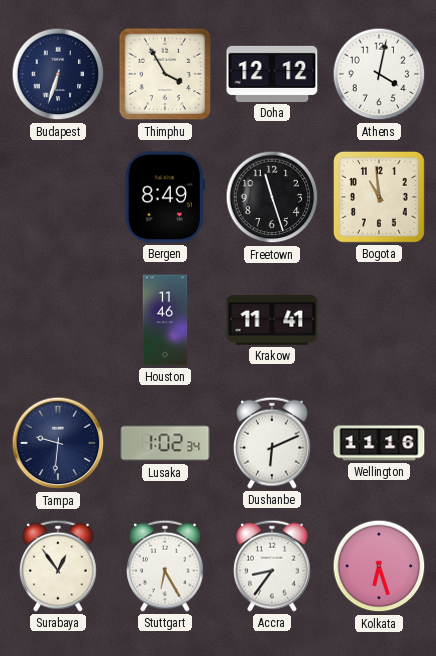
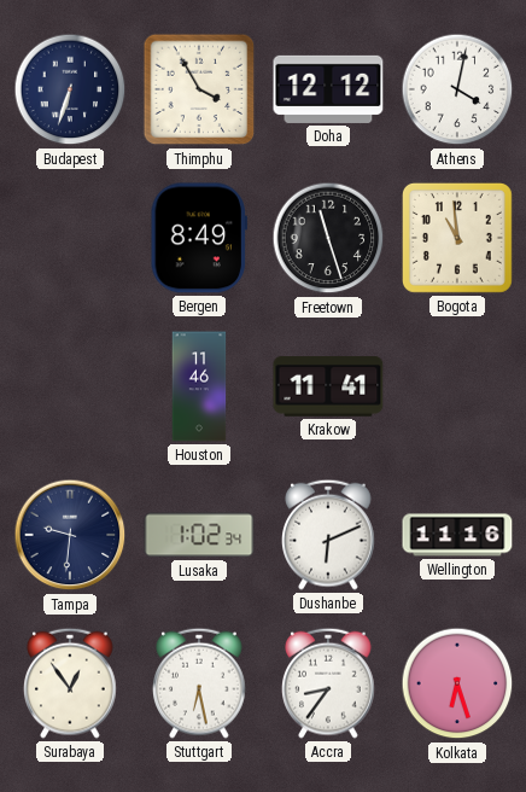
Stuttgart: 6:25 -> 6:28 (200, 683)
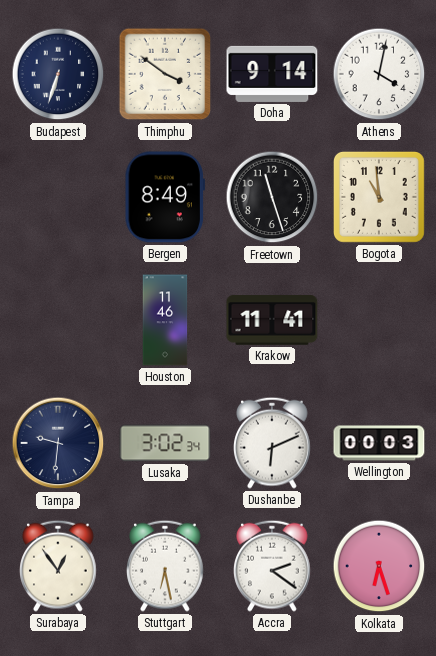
Thimphu: 3:55 -> 3:51 (165, 74)
Doha: 12:12 -> 9:14 (272, 74)
Lusaka: 1:02 -> 3:02 (165, 443)
Wellington: 11:16 -> 00:03 (379, 443)
Accra: 8:36 -> 2:21 (273, 566)
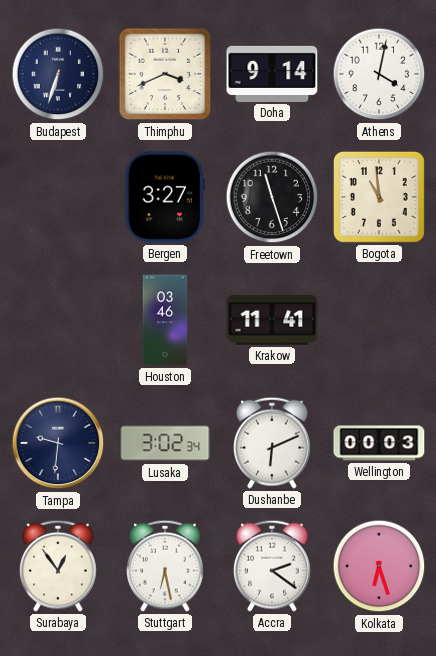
Thimphu: 3:51 -> 3:41 (165, 74)
Bergen: 8:49 -> 3:27 (164, 197)
Houston: 11:46 -> 03:46 (165, 320)
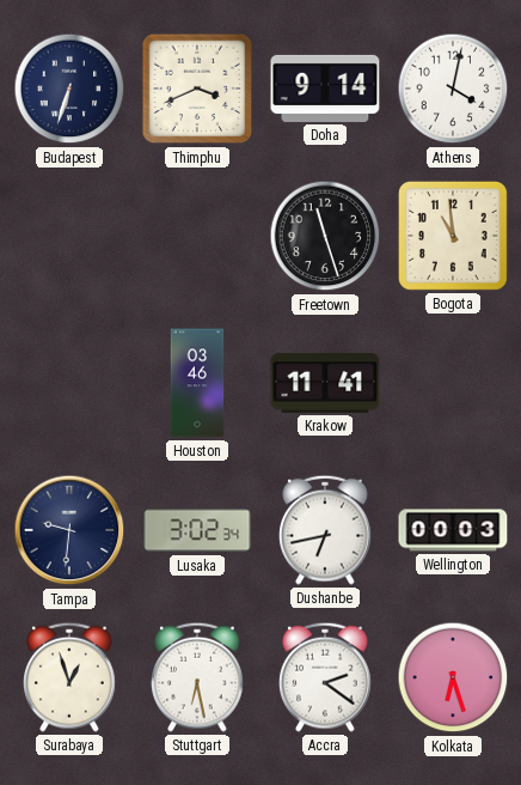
Bergen: 3:27 -> none (164, 197)
Dushanbe: 6:11 -> 6:43 (326, 530)
Surabaya: 12:54 -> 12:57 (71, 677)
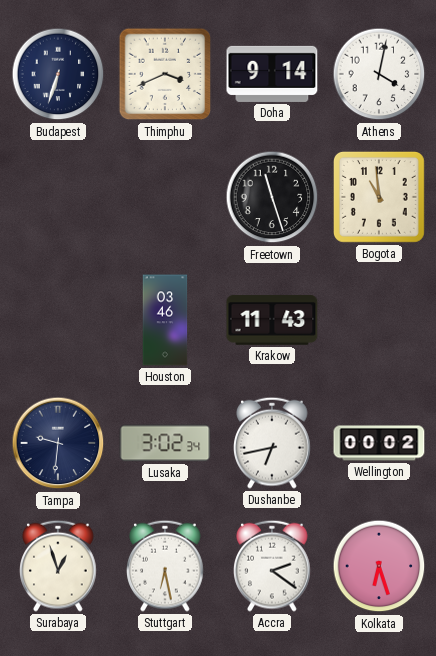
Krakow: 11:41 -> 11:43 (272, 320)
Wellington: 00:03 -> 00:02 (379, 443)
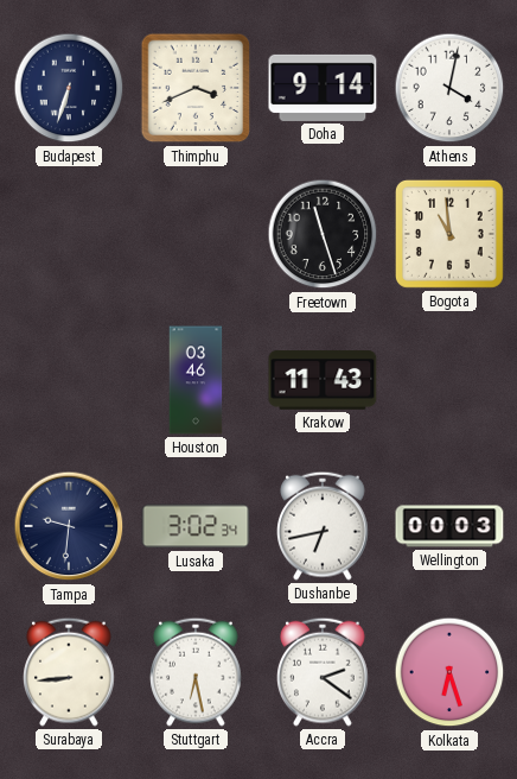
Wellington: 00:02 -> 00:03 (449, 526)
Surabaya: 12:57 -> 8:44 (70, 672)
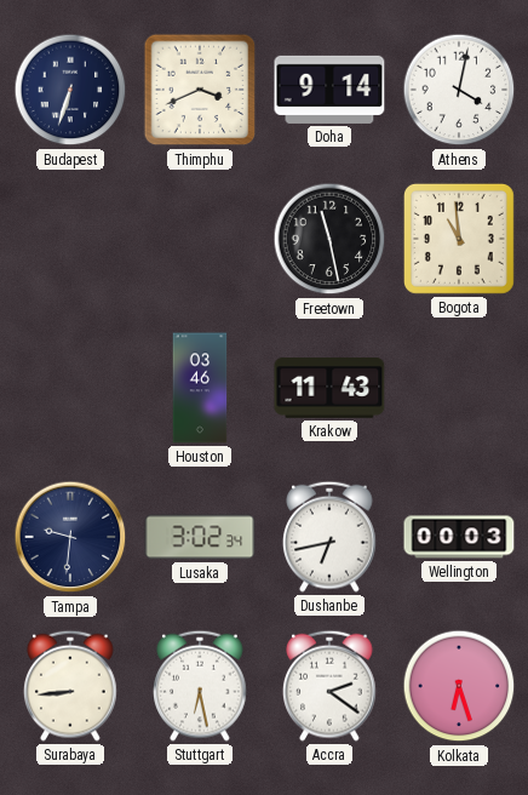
Freetown: 11:27 -> 11:28 (329, 239)
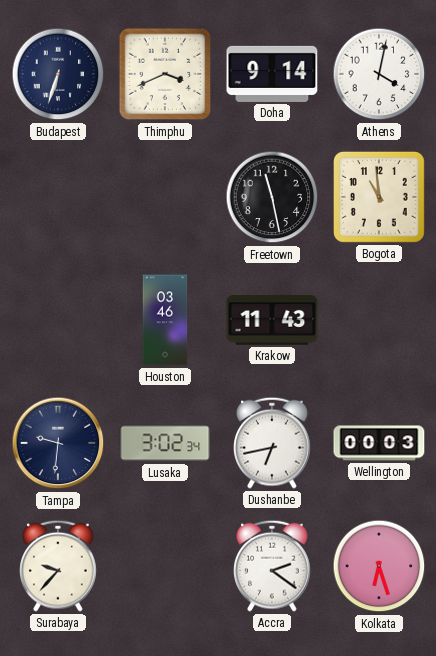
Surabaya: 8:44 -> 9:37 (59, 566)
Stuttgart: 6:28 -> none (201, 686)
